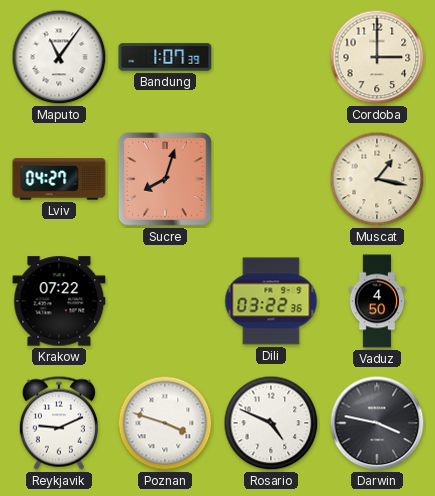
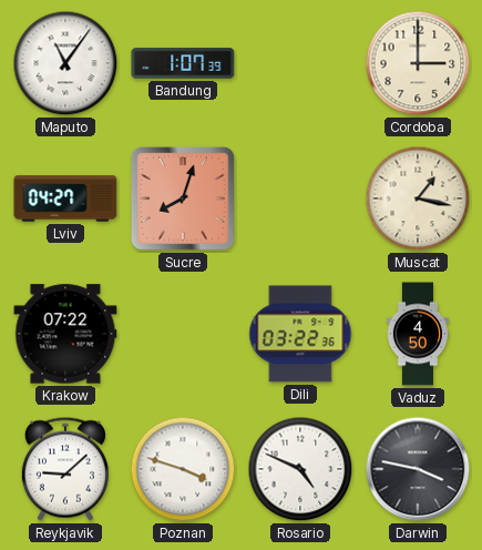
Reykjavik: 9:11 -> 9:08 (65, 469)
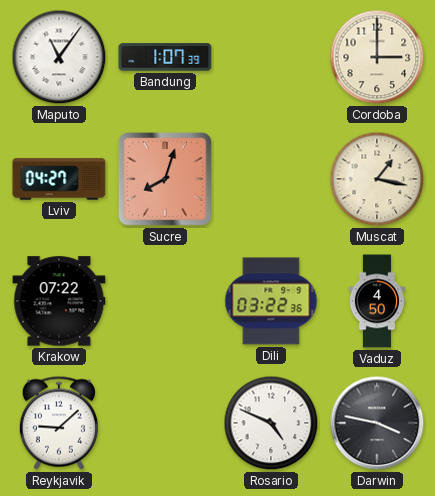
Poznan: 3:48 -> none (183, 469)
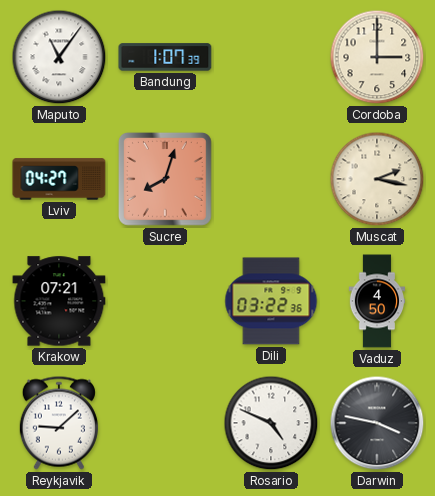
Muscat: 1:17 -> 2:17 (377, 179)
Krakow: 07:22 -> 07:21 (59, 301)
